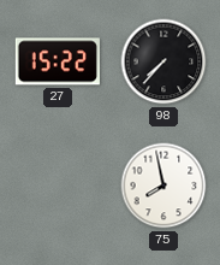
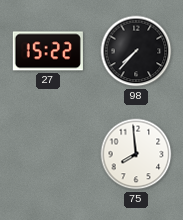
75: 7:58 -> 7:59 (136, 154)
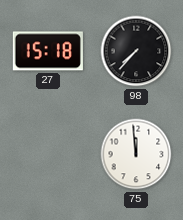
27: 15:22 -> 15:18 (48, 51)
75: 7:59 -> 11:59 (136, 154)
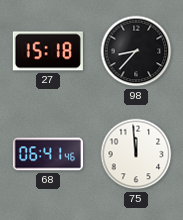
98: 7:37 -> 8:37 (136, 51)
68: none -> 06:41 (47, 154)
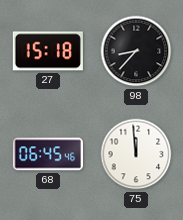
68: 06:41 -> 06:45 (47, 154)
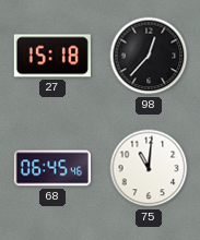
98: 8:37 -> 12:37 (149, 56)
75: 11:59 -> 11:01 (149, 168)
